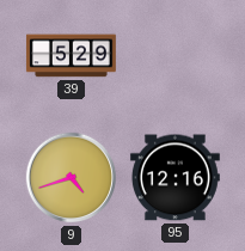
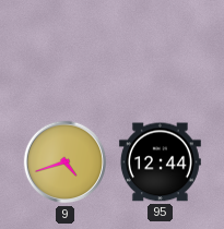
39: 5:29 -> none (72, 56)
95: 12:16 -> 12:44 (160, 162)
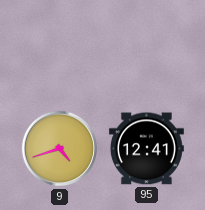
95: 12:44 -> 12:41 (146, 149)
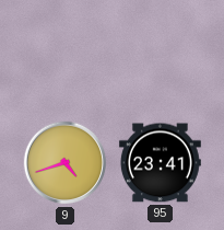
95: 12:41 -> 23:41 (160, 163)
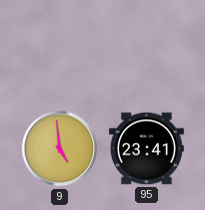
9: 4:42 -> 4:59 (60, 149)
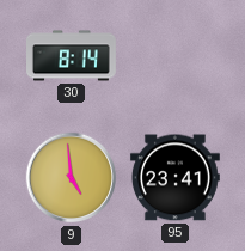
30: none -> 8:14 (72, 56)
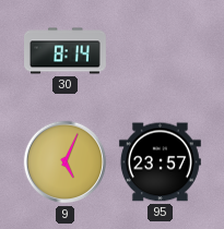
9: 4:59 -> 5:04 (66, 162)
95: 23:41 -> 23:57 (160, 162)
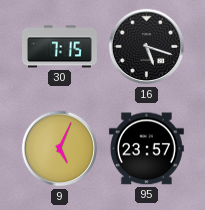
30: 8:14 -> 7:15 (60, 47)
16: none -> 5:18 (147, 47)
